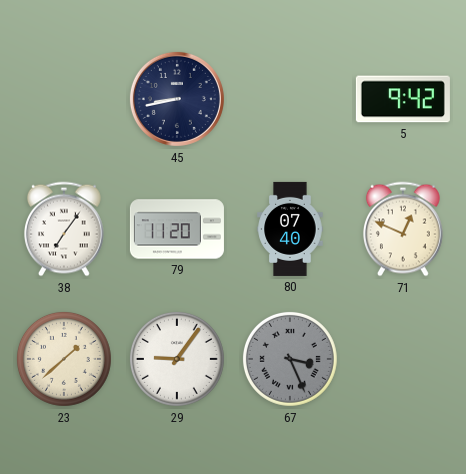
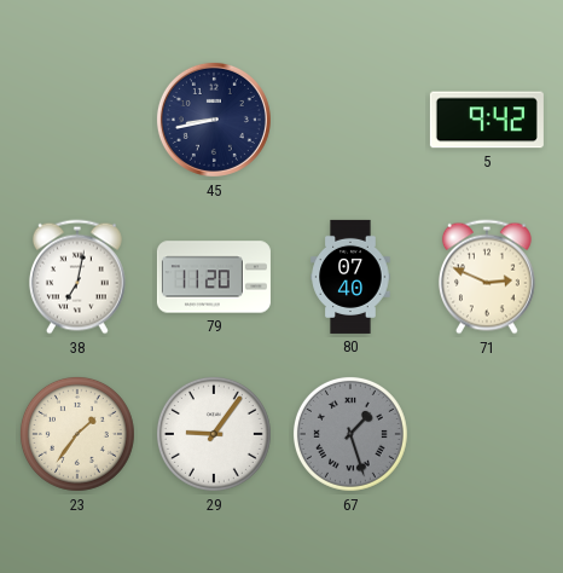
38: 7:06 -> 7:02 (77, 277)
71: 12:49 -> 2:49 (487, 277)
23: 1:38 -> 1:36 (77, 434)
67: 3:26 -> 1:27 (350, 434)
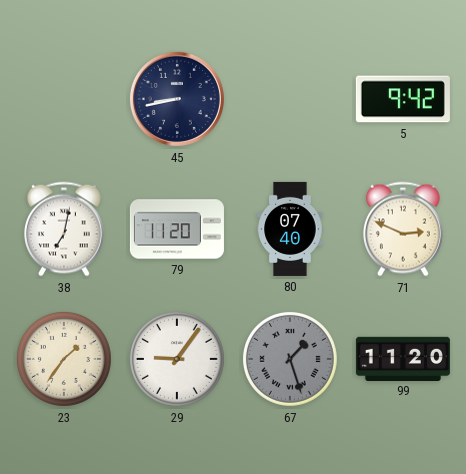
99: none -> 11:20 (403, 358)
